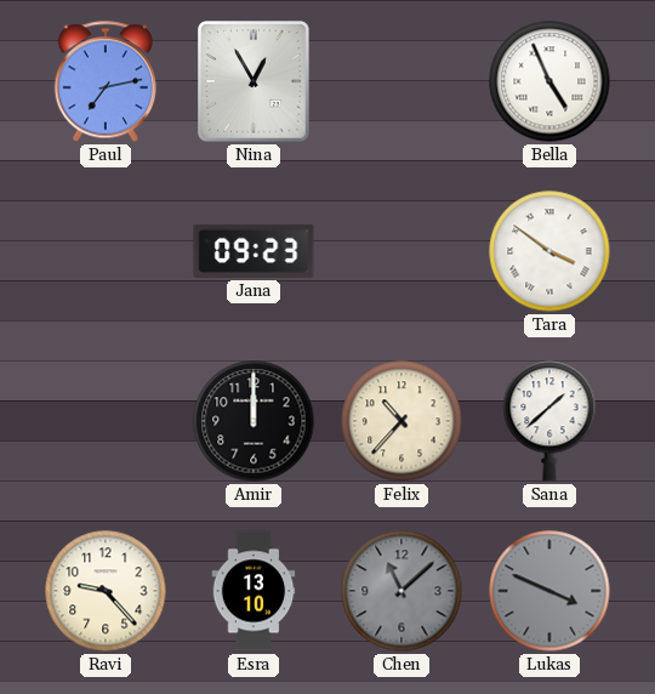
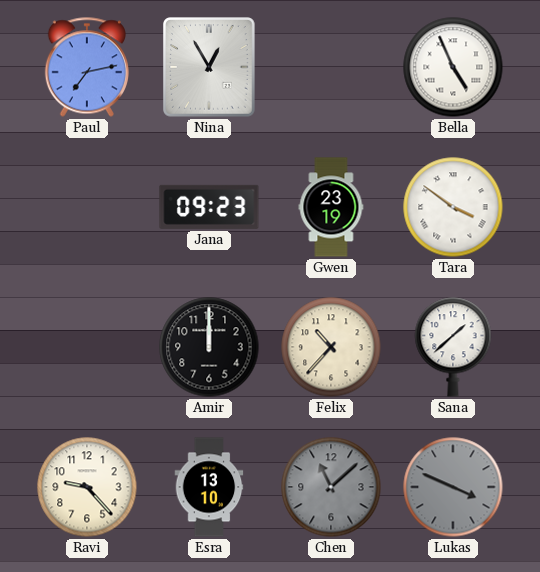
Gwen: none -> 23:19 (331, 207)
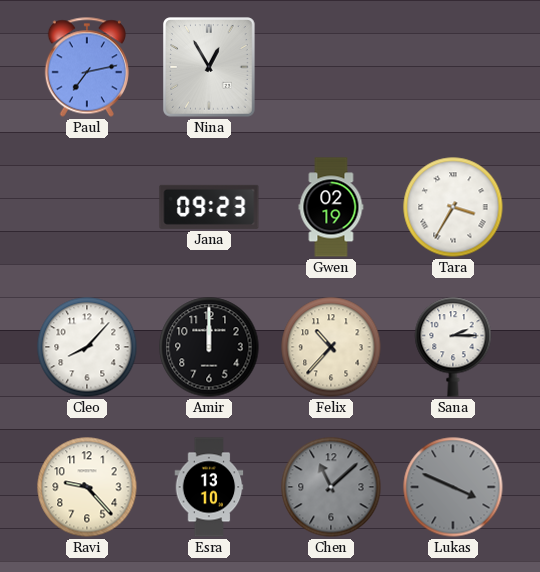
Bella: 4:56 -> none (453, 67)
Gwen: 23:19 -> 02:19 (331, 207)
Tara: 3:51 -> 3:35 (453, 207)
Cleo: none -> 8:07 (87, 347)
Sana: 1:38 -> 2:15 (453, 347)
